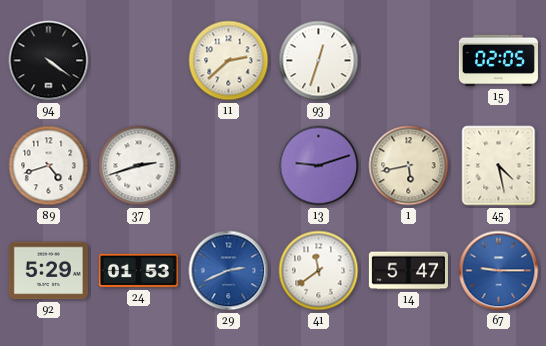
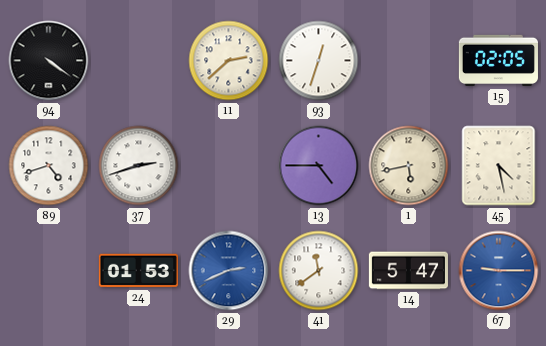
13: 9:12 -> 4:45 (319, 166)
92: 5:29 -> none (48, 271)
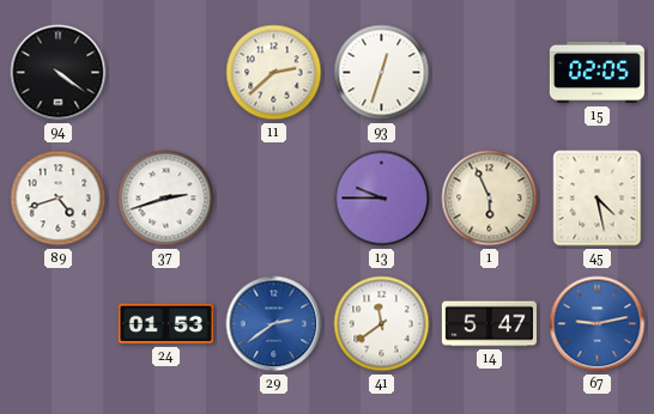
13: 4:45 -> 9:45 (382, 199)
1: 5:43 -> 5:56 (490, 199)
29: 2:41 -> 2:39 (274, 324)
67: 9:15 -> 9:13 (598, 324)
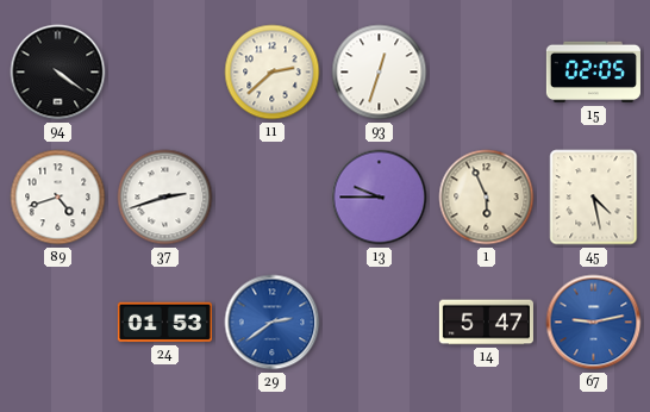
41: 11:39 -> none (382, 324)
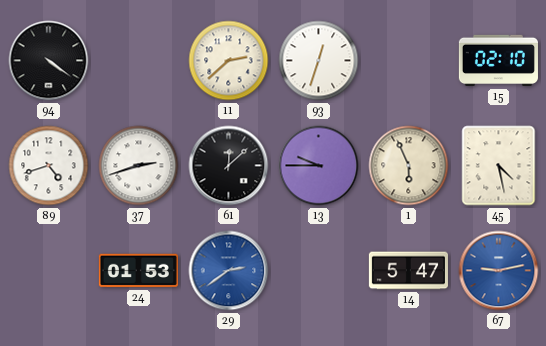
15: 02:05 -> 02:10 (498, 61)
61: none -> 12:08 (229, 166)
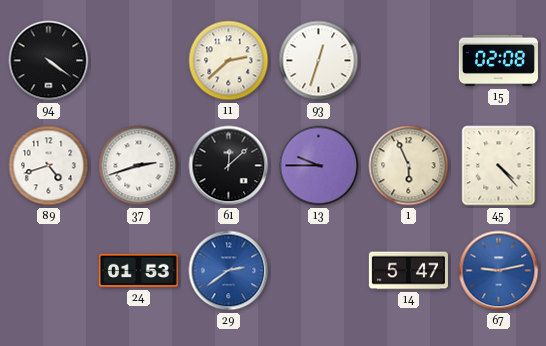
15: 02:10 -> 02:08 (498, 61)
45: 4:28 -> 4:23 (499, 166)
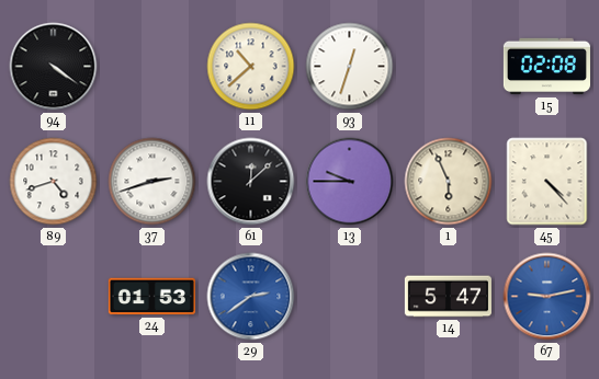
11: 2:38 -> 10:38 (251, 67)
